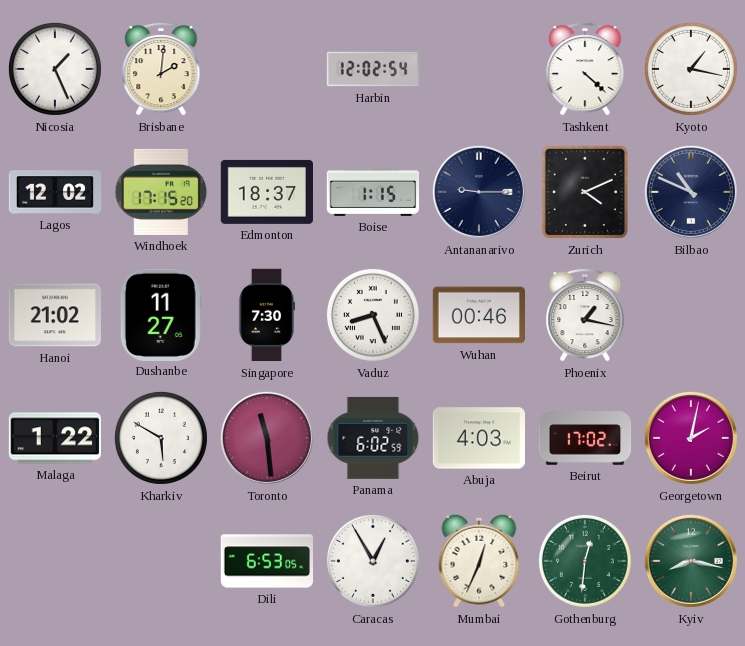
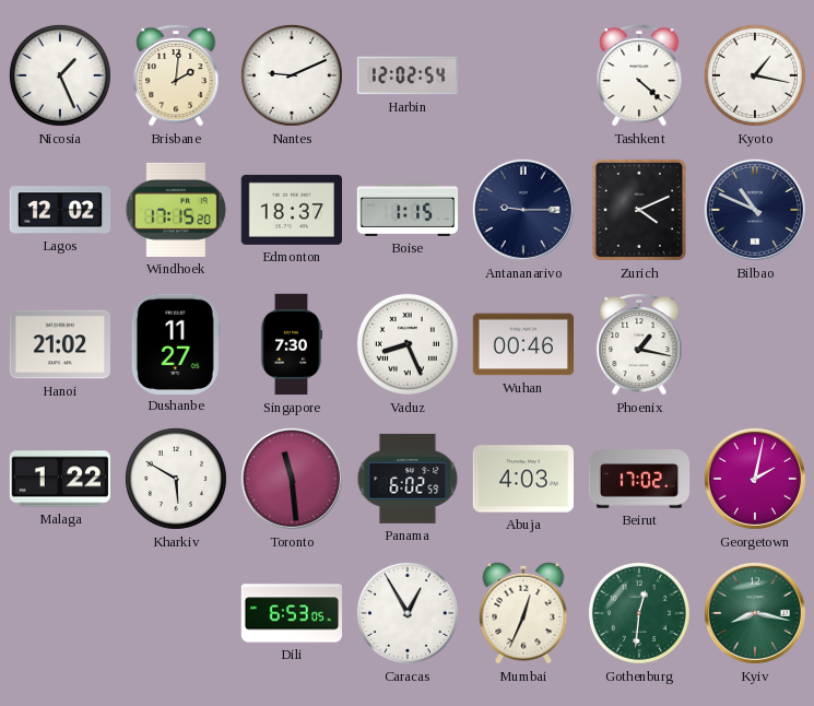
Nantes: none -> 9:11 (292, 75)
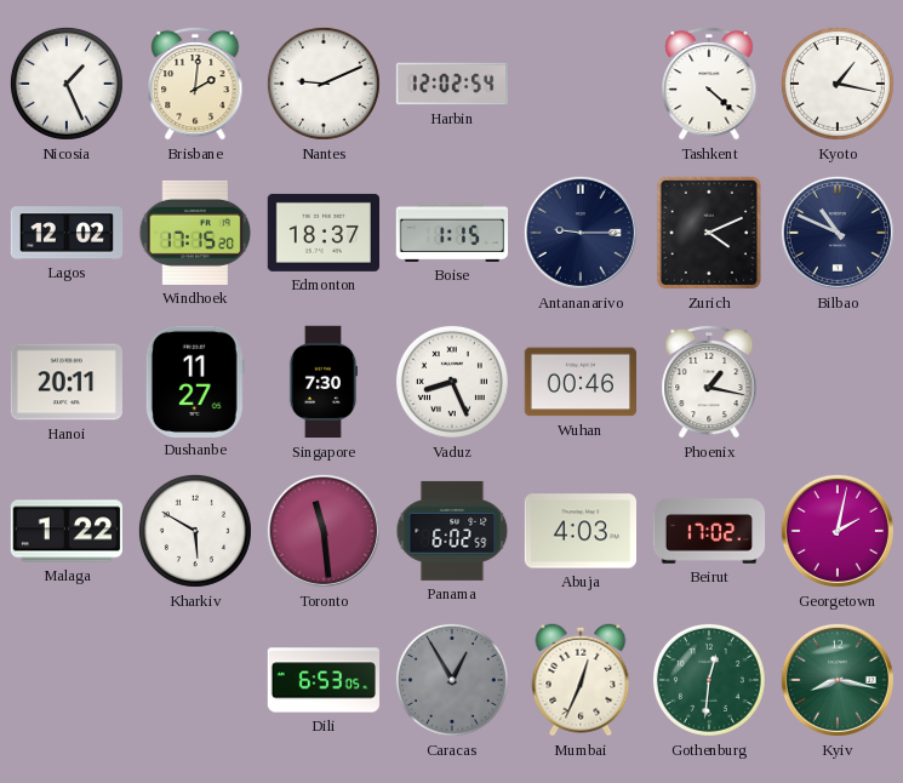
Hanoi: 21:02 -> 20:11 (65, 382)
Caracas dial: white -> grey (452, 680)
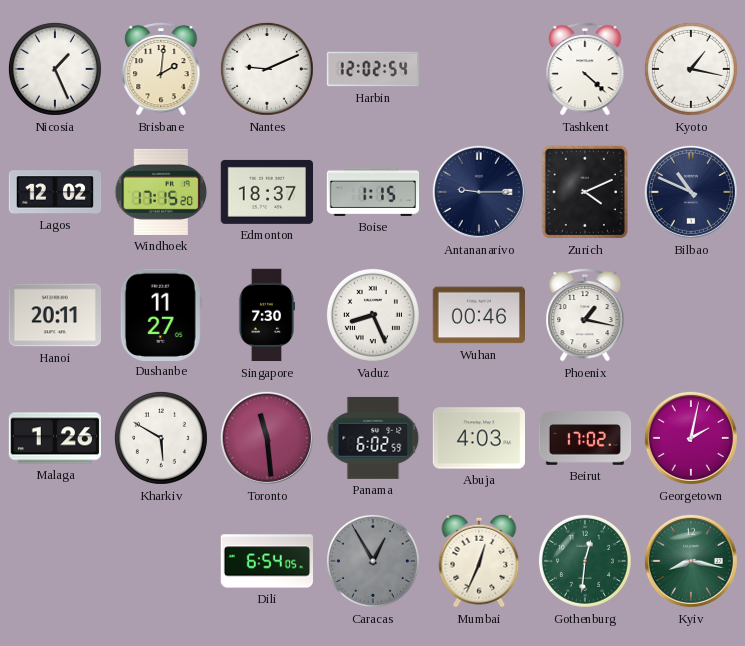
Malaga: 1:22 -> 1:26 (54, 438)
Dili: 6:53 -> 6:54 (267, 561)
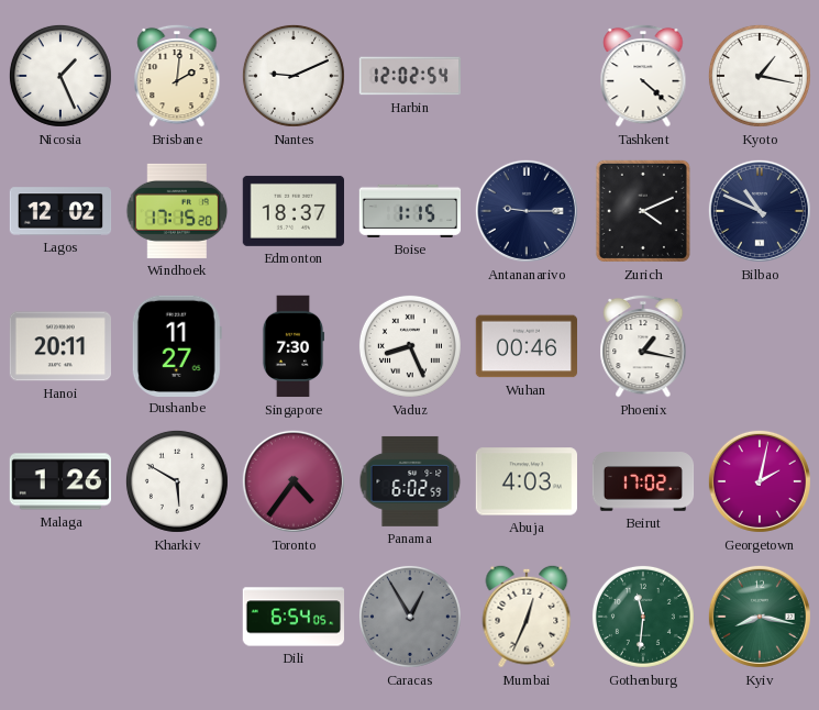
Toronto: 11:29 -> 4:36 (294, 481)
Gothenburg: 12:31 -> 11:31 (643, 617)
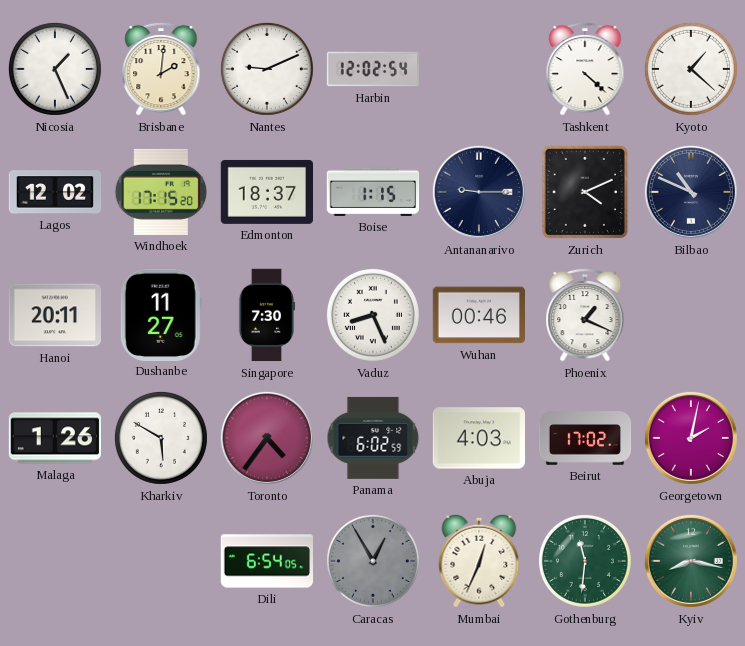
Kyoto: 1:17 -> 1:22 (691, 69)
Phoenix: 1:17 -> 1:19 (585, 315)
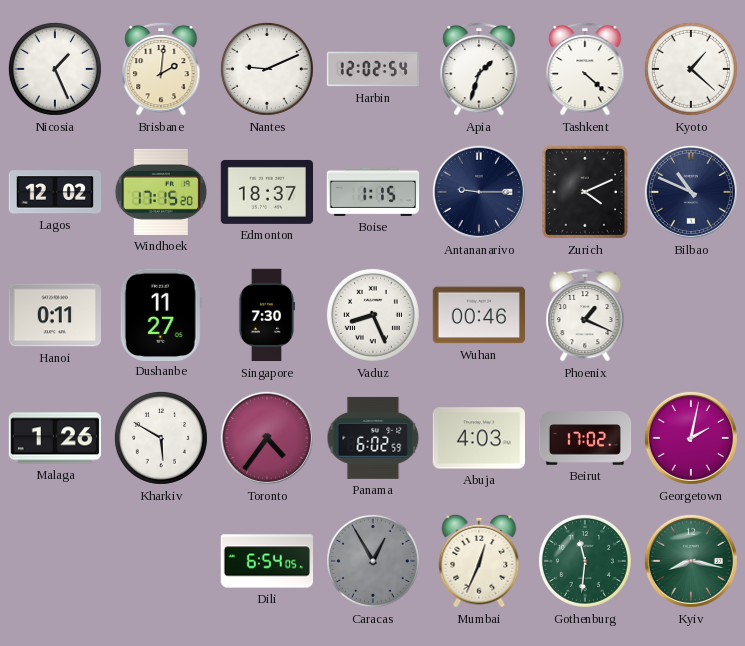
Apia: none -> 1:33 (479, 69)
Hanoi: 20:11 -> 0:11 (54, 315)
